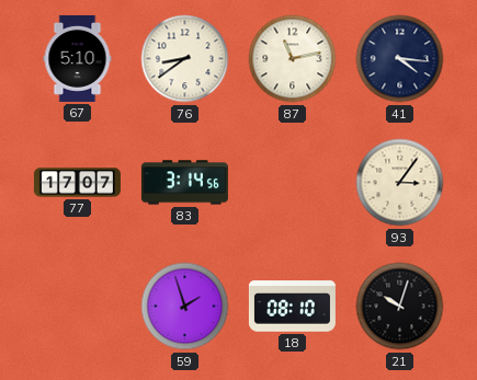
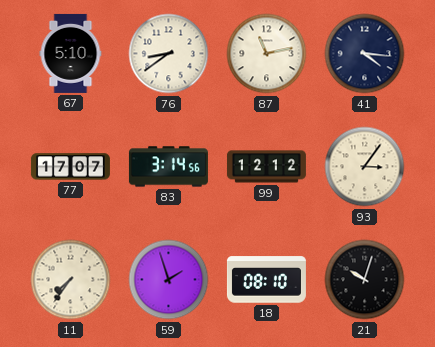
99: none -> 12:12 (266, 167)
11: none -> 7:36 (71, 280)
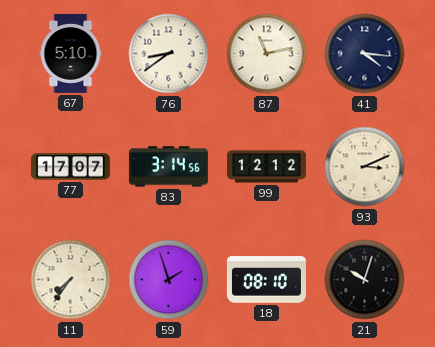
93: 3:06 -> 3:11 (365, 167)
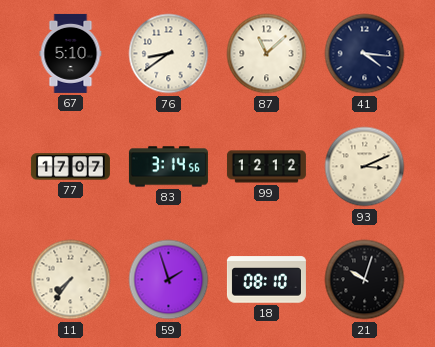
87: 11:13 -> 11:08 (267, 54)
